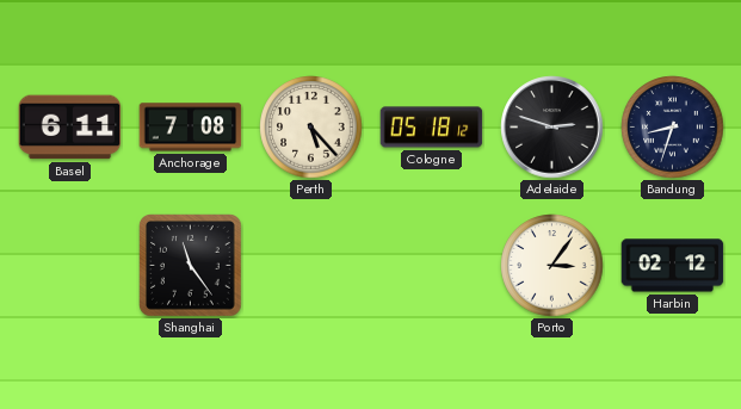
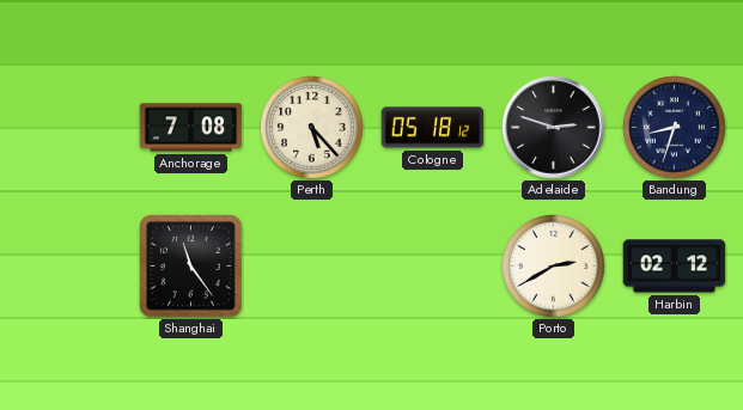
Basel: 6:11 -> none (70, 128)
Porto: 3:06 -> 2:40 (554, 267)
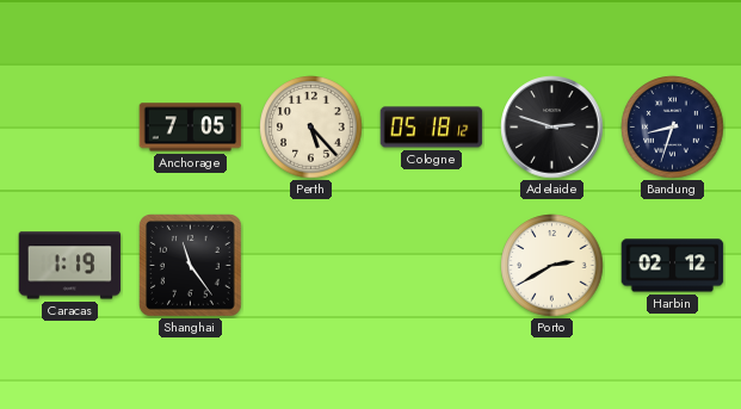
Anchorage: 7:08 -> 7:05 (191, 128)
Caracas: none -> 1:19 (70, 266)
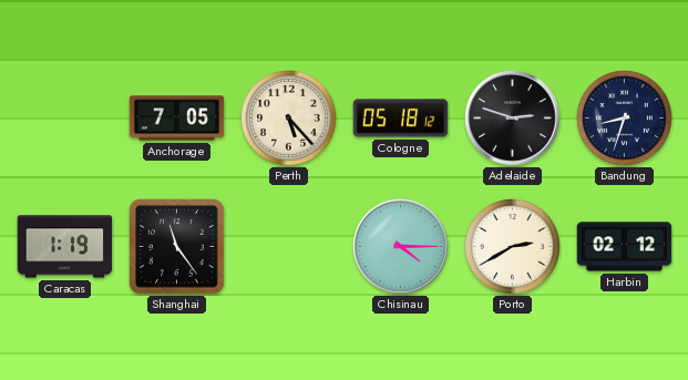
Chisinau: none -> 4:15 (401, 247)
